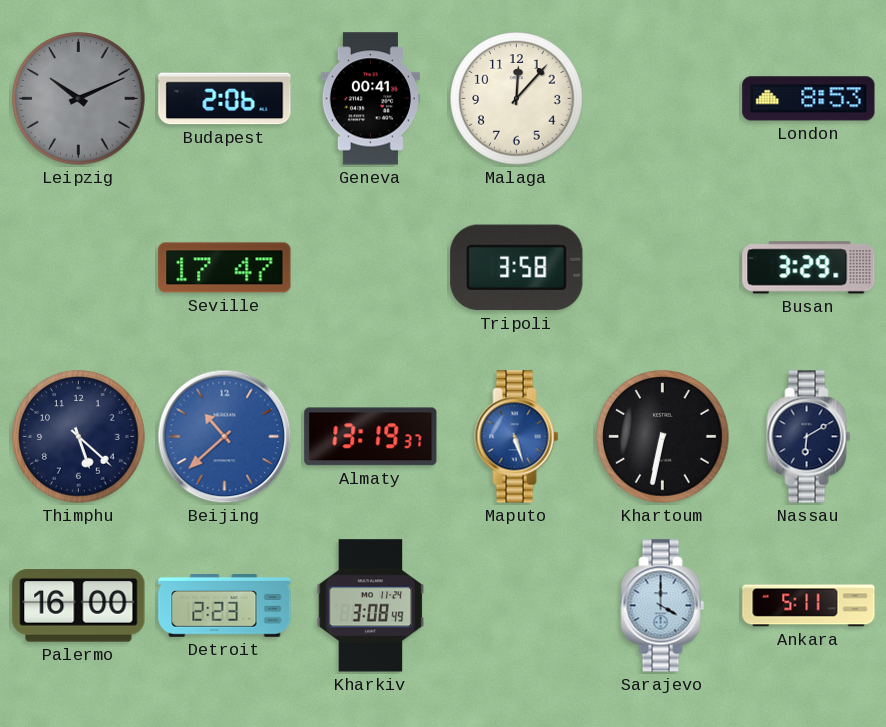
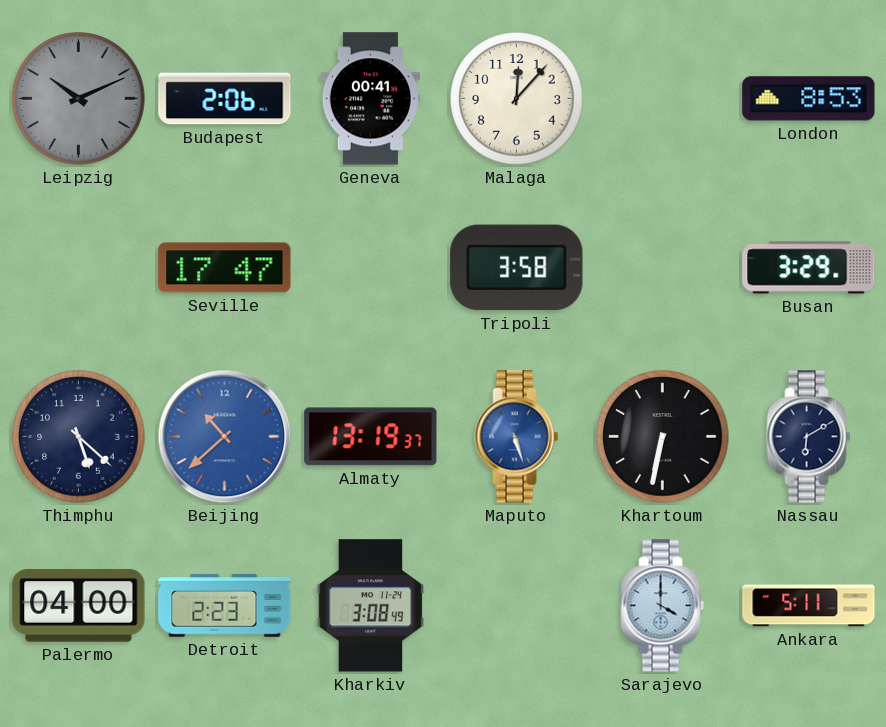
Palermo: 16:00 -> 04:00 (79, 606)
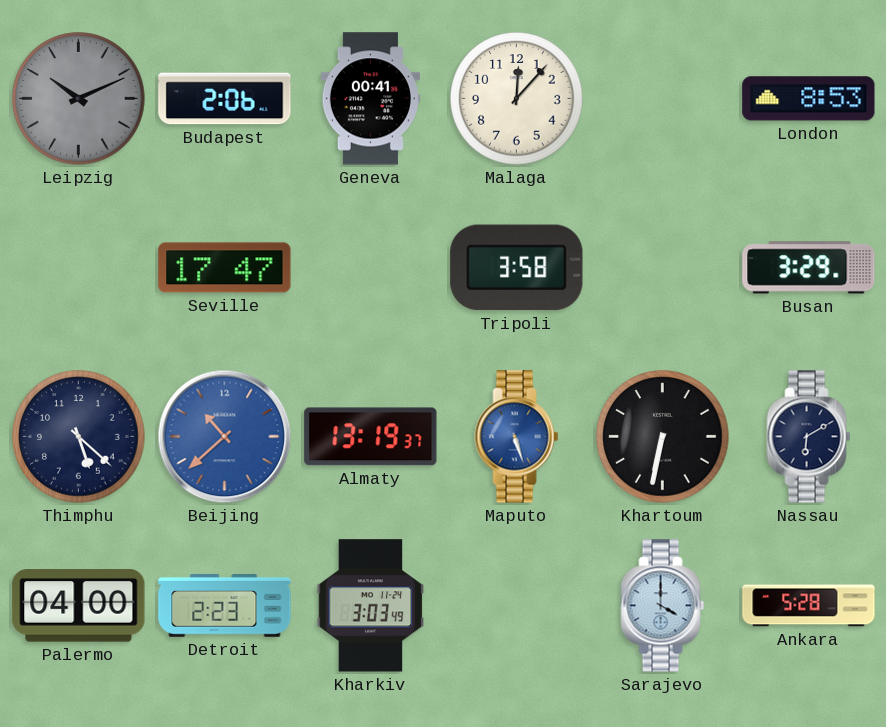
Kharkiv: 3:08 -> 3:03 (371, 606)
Ankara: 5:11 -> 5:28 (809, 606)
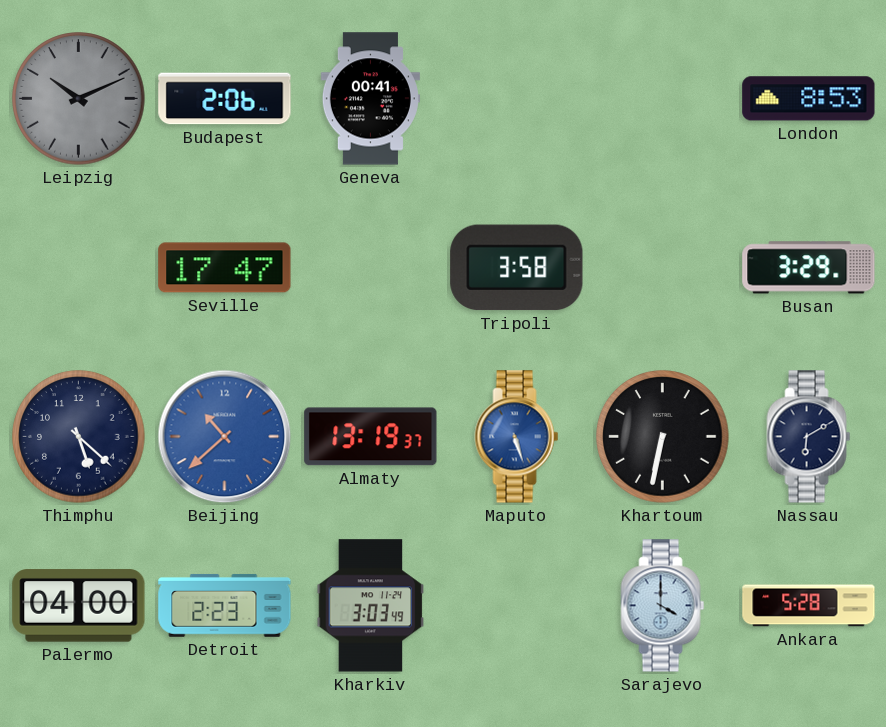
Malaga: 12:07 -> none (517, 99)
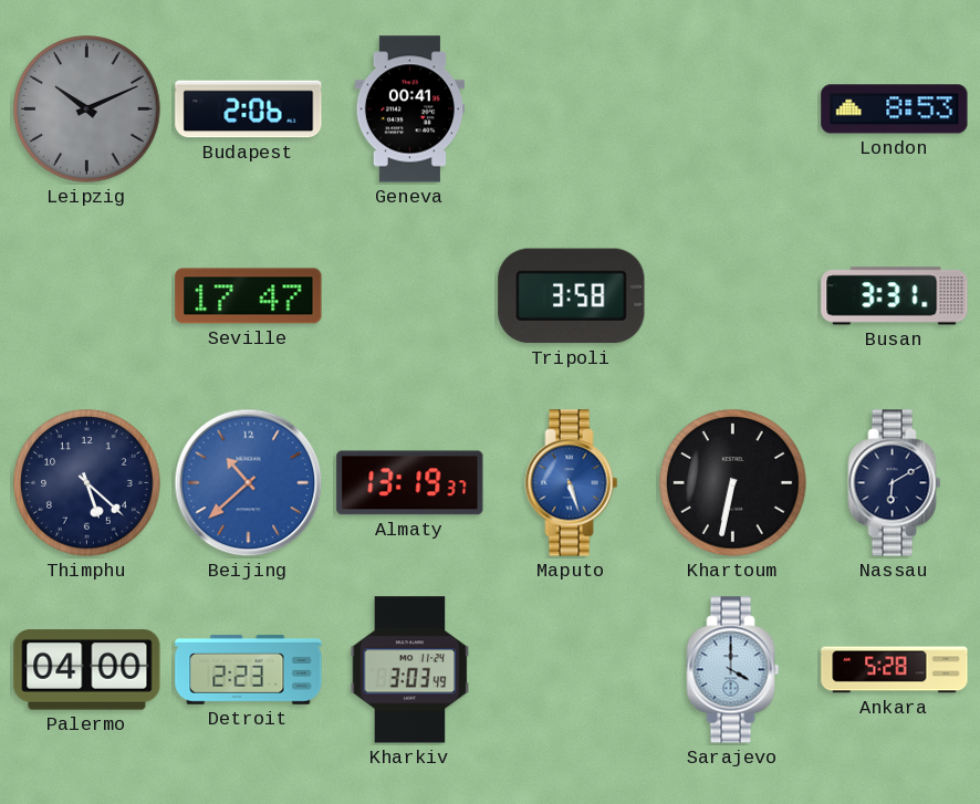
Busan: 3:29 -> 3:31 (895, 296)
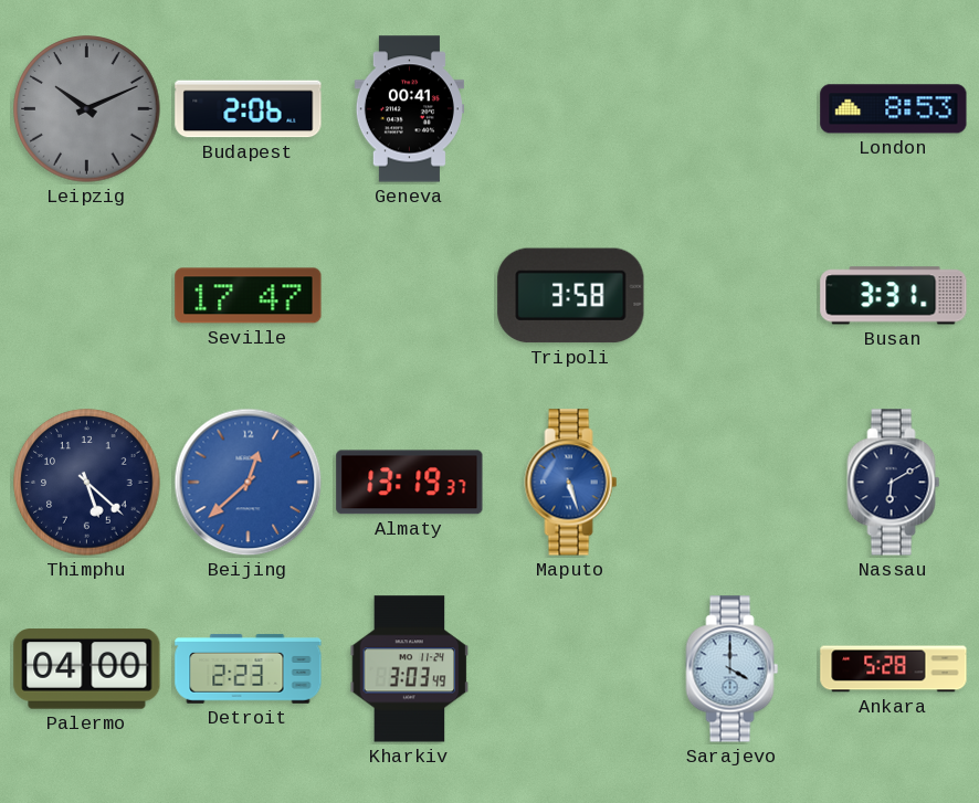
Beijing: 10:38 -> 12:38 (249, 483)
Khartoum: 6:32 -> none (733, 483)
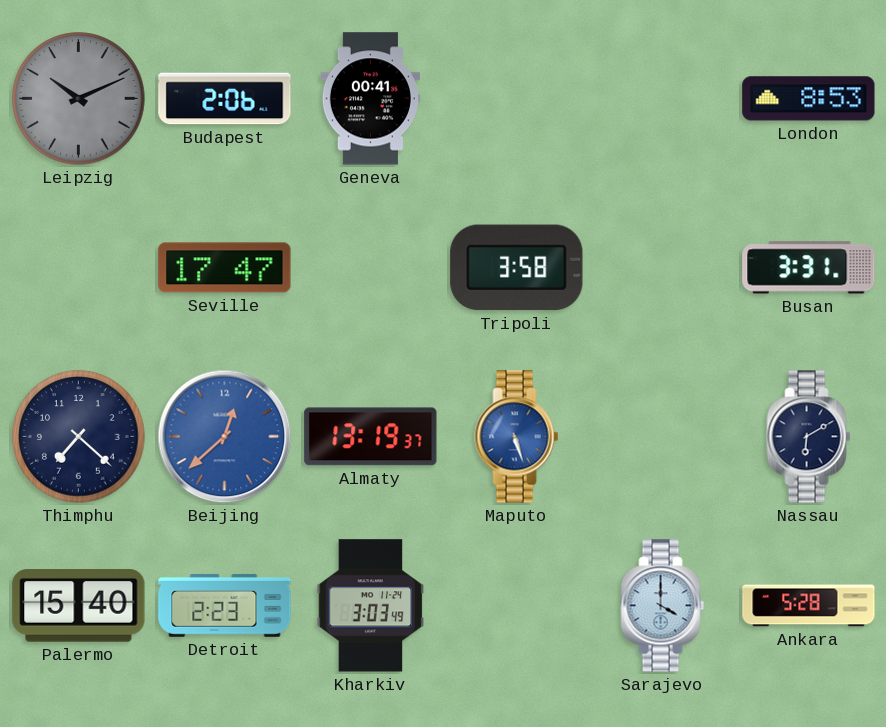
Thimphu: 5:22 -> 7:22 (79, 437)
Palermo: 04:00 -> 15:40 (79, 606)
